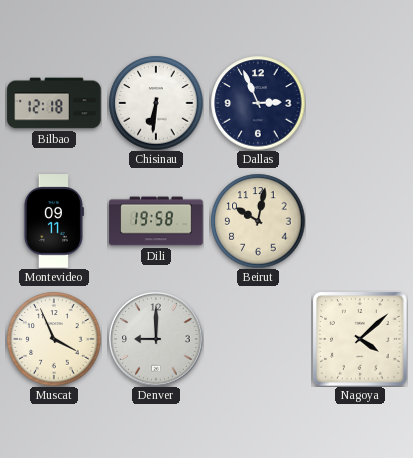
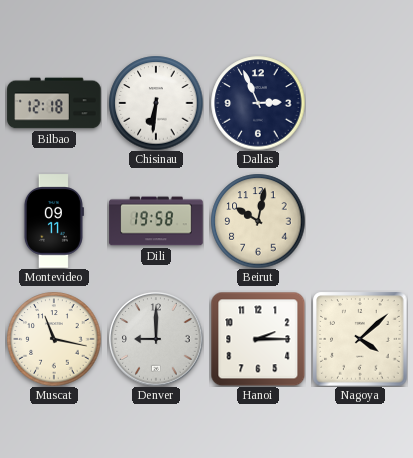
Muscat: 3:56 -> 11:17 (54, 339)
Hanoi: none -> 2:15 (258, 339)
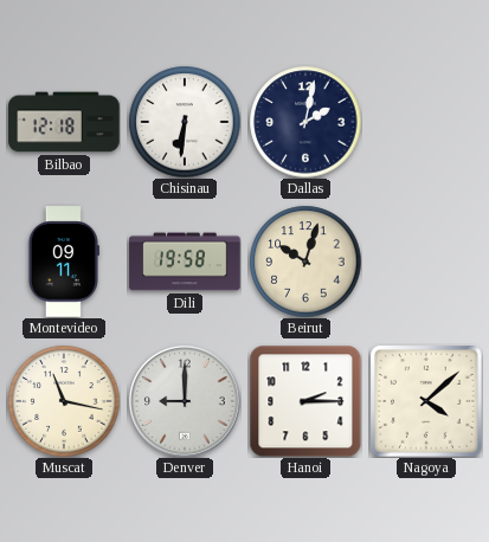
Dallas: 2:56 -> 2:02 (305, 122)
Beirut: 10:02 -> 10:03 (305, 262)
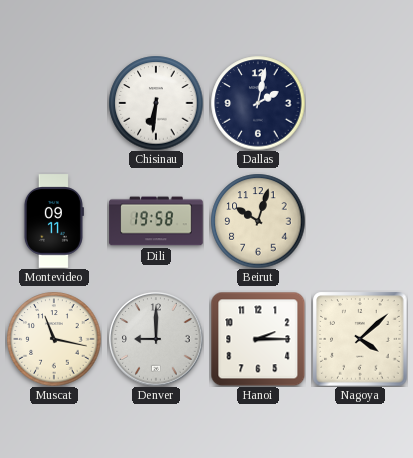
Bilbao: 12:18 -> none (64, 122)
